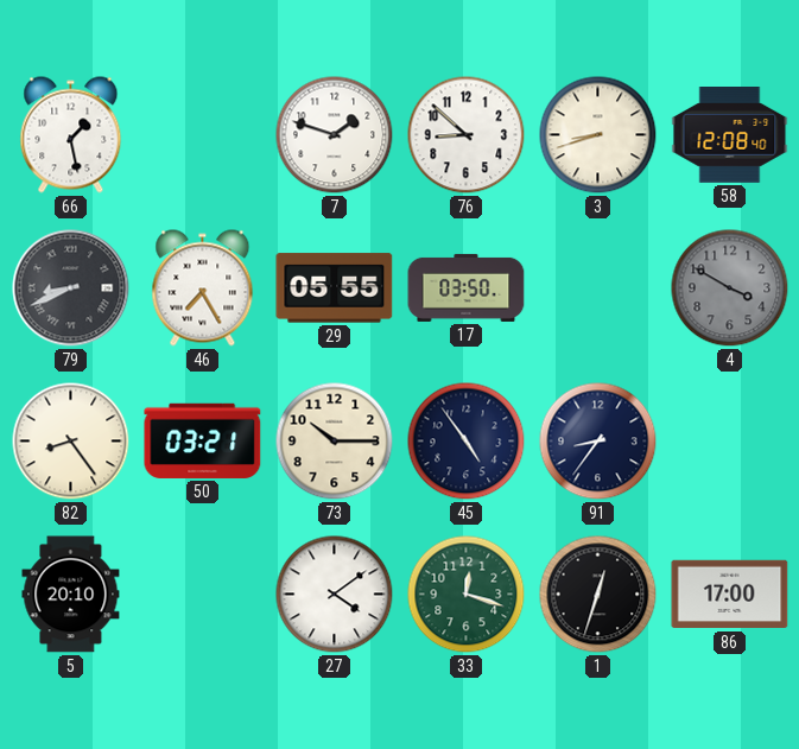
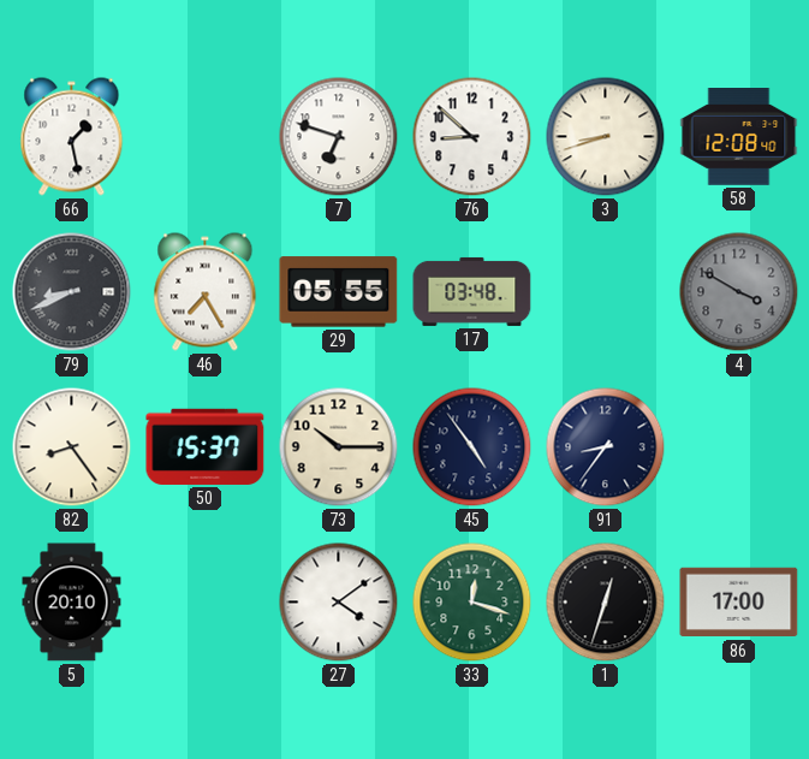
7: 1:48 -> 6:48 (339, 137)
17: 03:50 -> 03:48 (472, 291)
50: 03:21 -> 15:37 (206, 446)
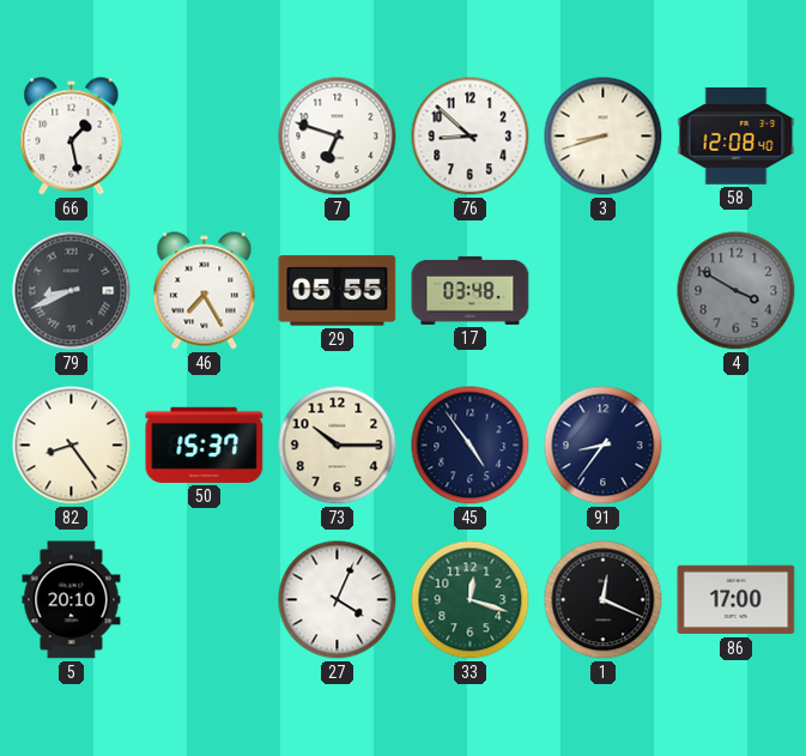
27: 4:09 -> 4:04 (338, 600)
1: 12:33 -> 12:19 (604, 600)
